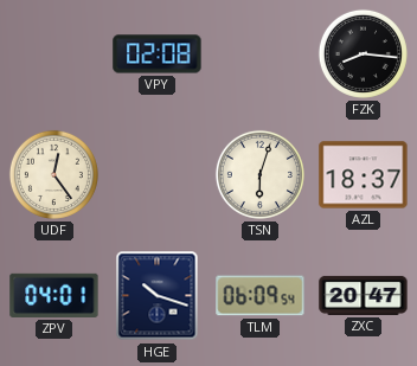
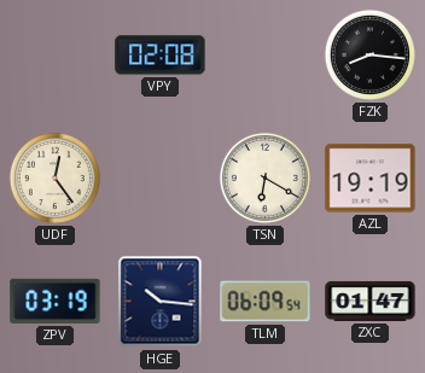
TSN: 6:03 -> 6:20 (264, 177)
AZL: 18:37 -> 19:19 (371, 179)
ZPV: 04:01 -> 03:19 (56, 301)
HGE: 10:18 -> 10:16 (161, 302)
ZXC: 20:47 -> 01:47 (371, 301)
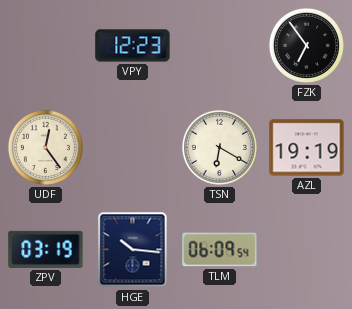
VPY: 02:08 -> 12:23 (133, 46)
FZK: 8:16 -> 6:54 (306, 45)
ZXC: 01:47 -> none (371, 301)
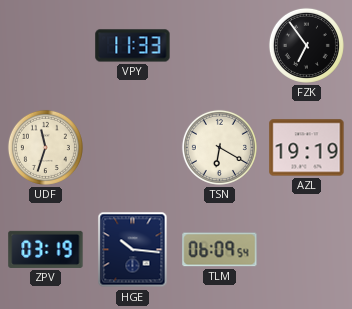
VPY: 12:23 -> 11:33 (133, 46)
UDF: 12:24 -> 11:33 (45, 147)
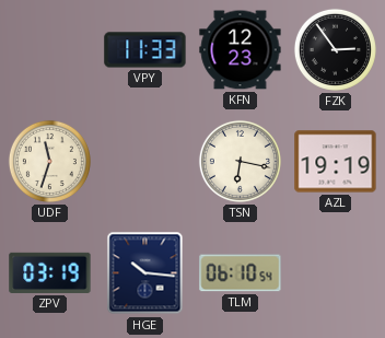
KFN: none -> 12:23 (241, 50)
FZK: 6:54 -> 2:54 (335, 49)
TSN: 6:20 -> 6:17 (240, 161)
TLM: 06:09 -> 06:10 (241, 273)
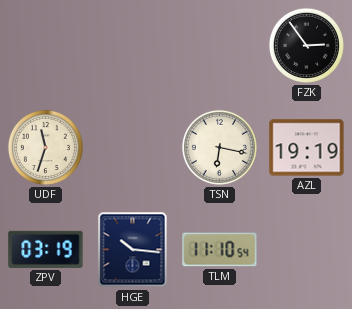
VPY: 11:33 -> none (145, 50)
KFN: 12:23 -> none (241, 50)
TLM: 06:10 -> 11:10 (220, 250)
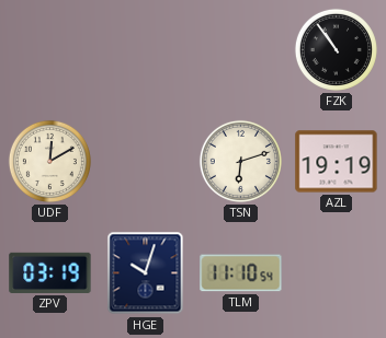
FZK: 2:54 -> 10:54 (336, 49)
UDF: 11:33 -> 12:10 (49, 161)
TSN: 6:17 -> 6:12 (240, 161)
HGE: 10:16 -> 10:03 (146, 273)
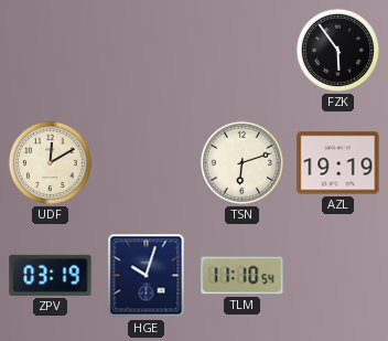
FZK: 10:54 -> 5:54 (337, 50)
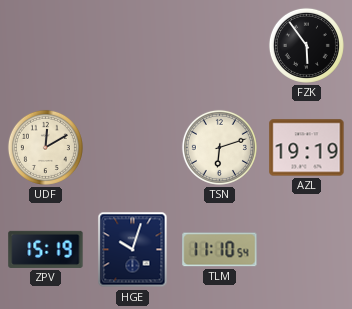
ZPV: 03:19 -> 15:19 (46, 249)
